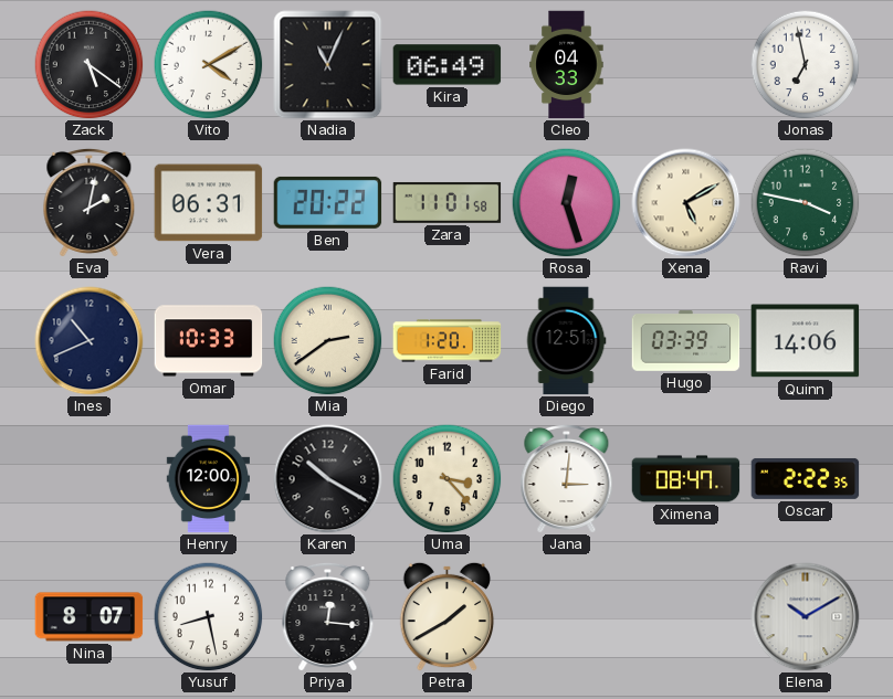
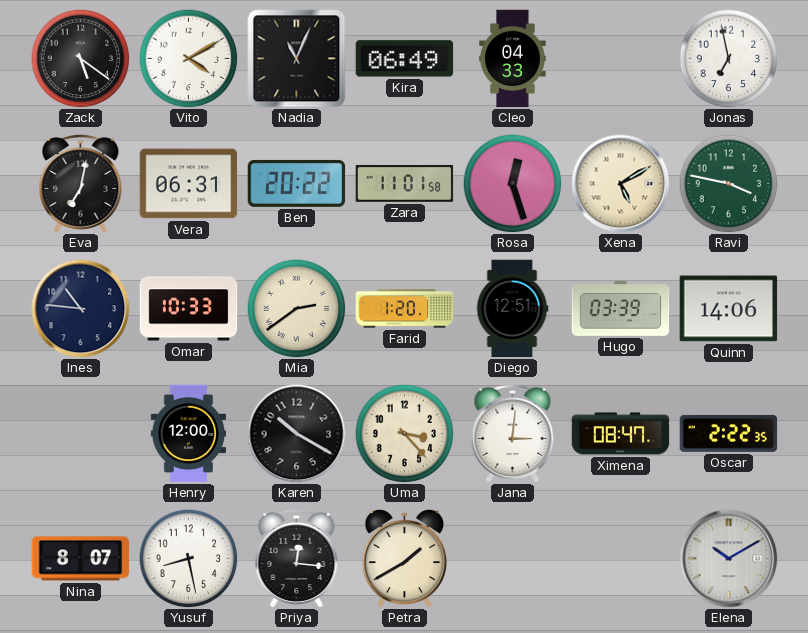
Eva: 2:02 -> 7:02 (81, 183)
Ines: 10:41 -> 10:46 (81, 309)
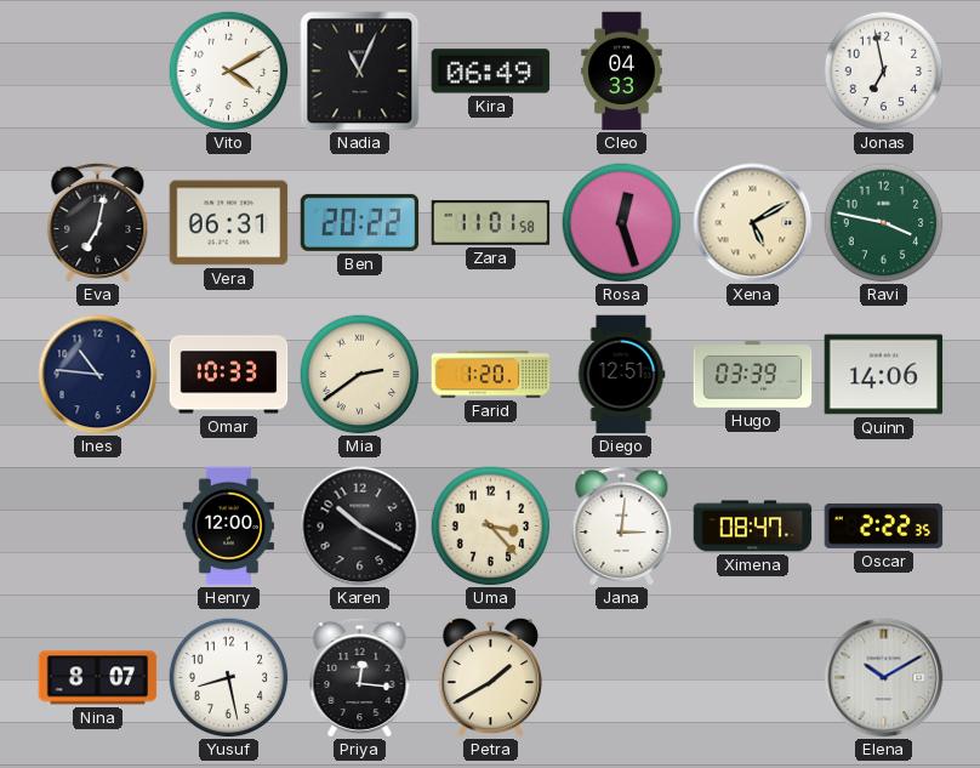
Zack: 5:21 -> none (81, 59)
